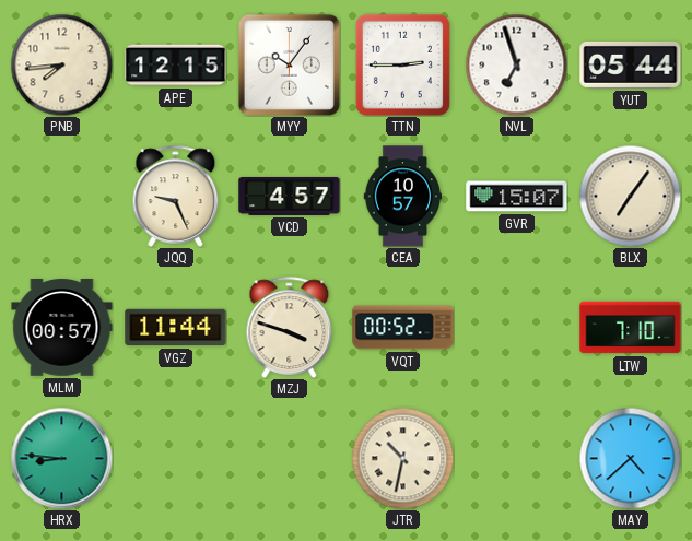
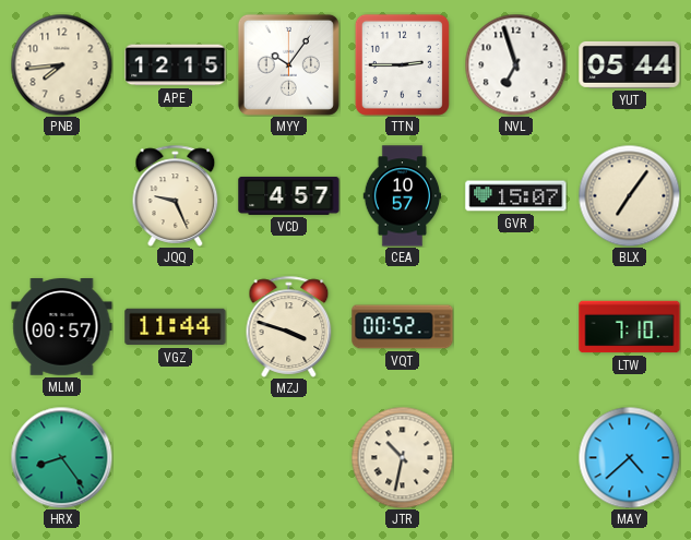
HRX: 8:46 -> 8:24 (61, 457)
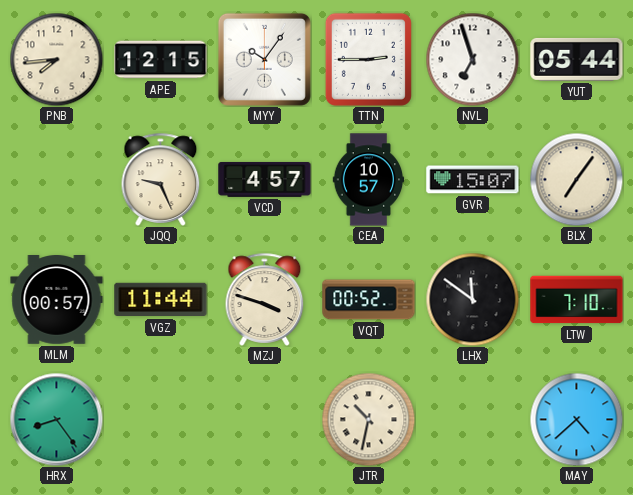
LHX: none -> 11:51 (472, 299)
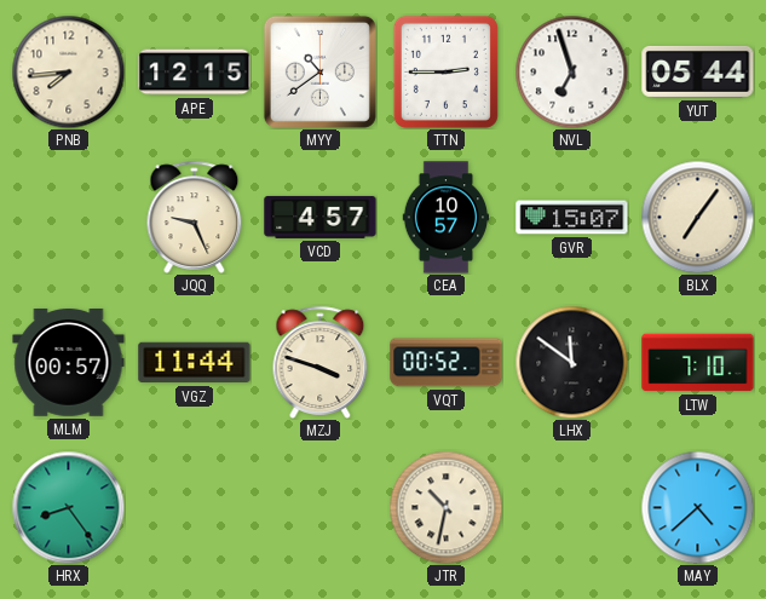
MYY: 10:06 -> 10:39 (319, 71)
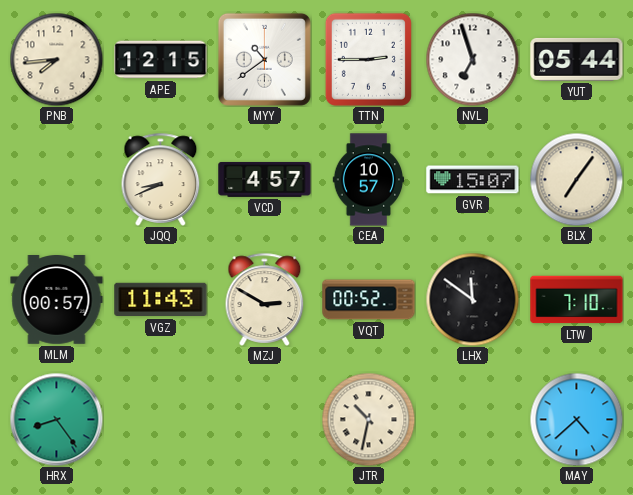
JQQ: 9:26 -> 8:41 (161, 179)
VGZ: 11:44 -> 11:43 (161, 300)
MZJ: 3:48 -> 2:50 (265, 299)
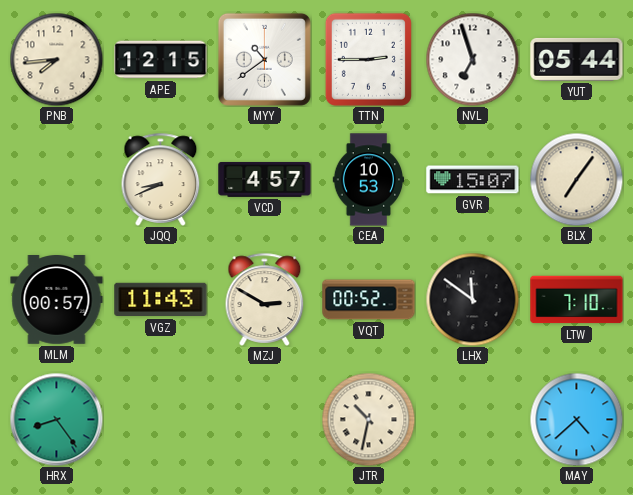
CEA: 10:57 -> 10:53 (369, 180)
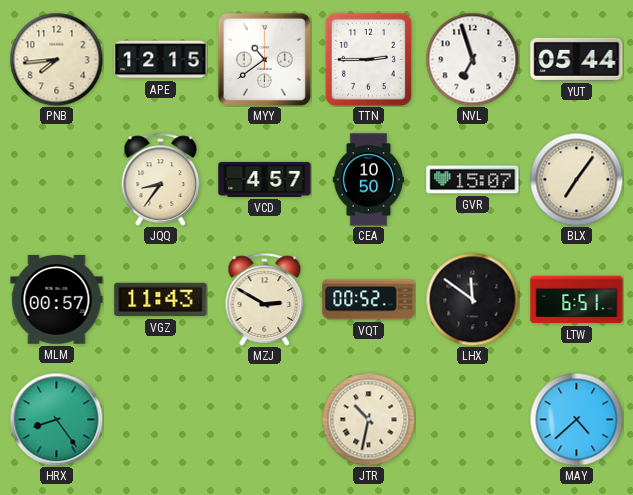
JQQ: 8:41 -> 8:36 (161, 179)
CEA: 10:53 -> 10:50 (369, 180)
LTW: 7:10 -> 6:51 (577, 300)
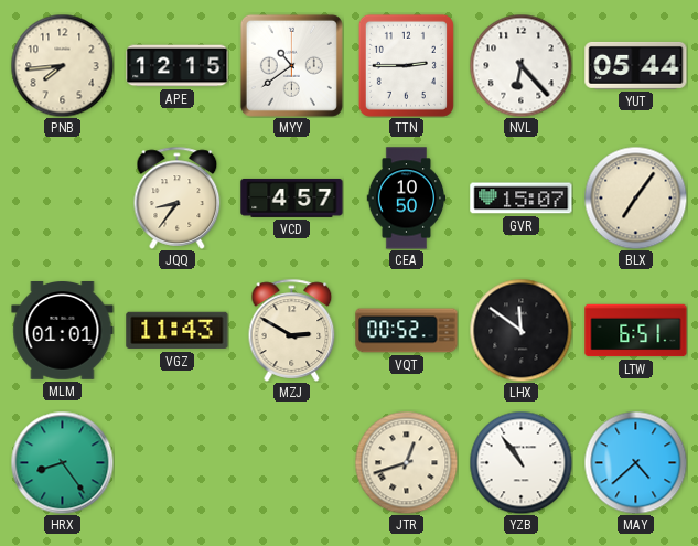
NVL: 6:57 -> 6:23 (520, 65)
MLM: 00:57 -> 01:01 (63, 331)
JTR: 10:32 -> 12:42 (406, 462)
YZB: none -> 10:54 (520, 462)
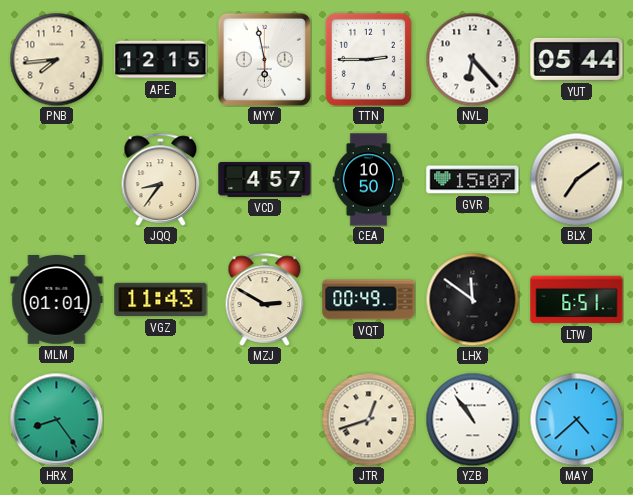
MYY: 10:39 -> 5:58 (264, 59)
BLX: 7:06 -> 7:09 (576, 179)
VQT: 00:52 -> 00:49 (369, 300)
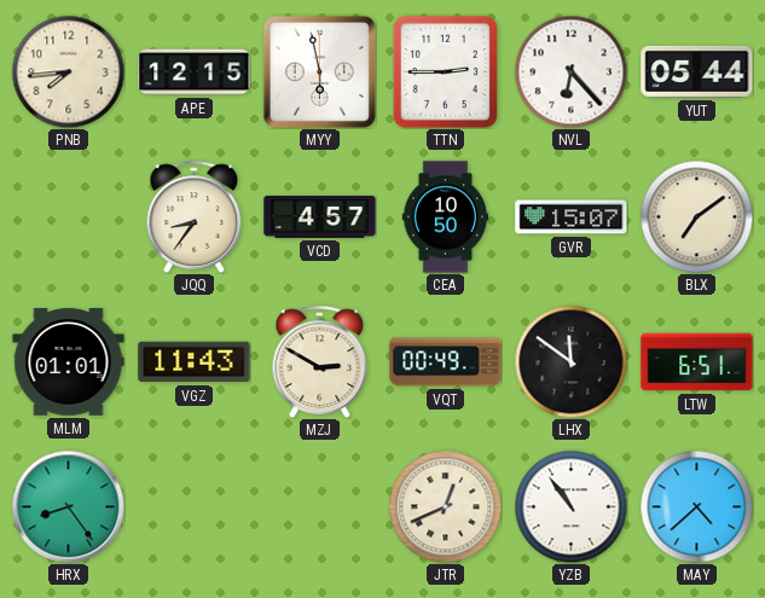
JTR: 12:42 -> 12:41 (445, 506)
